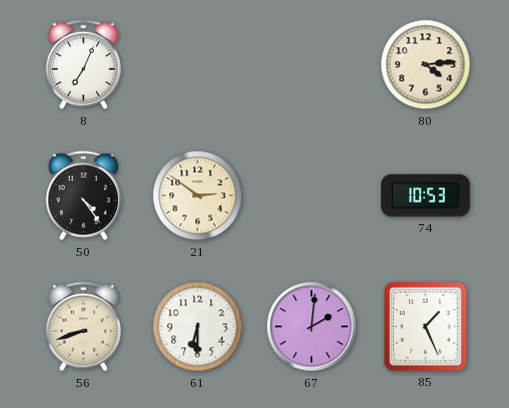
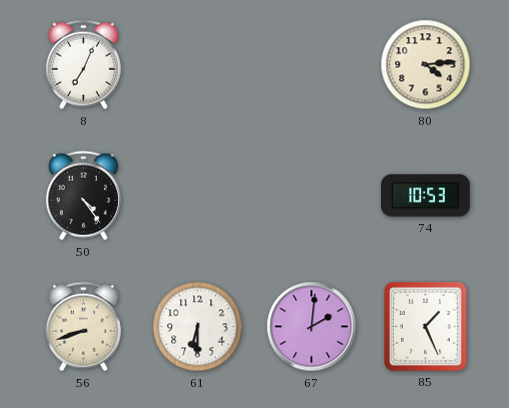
21: 2:51 -> none (198, 196)
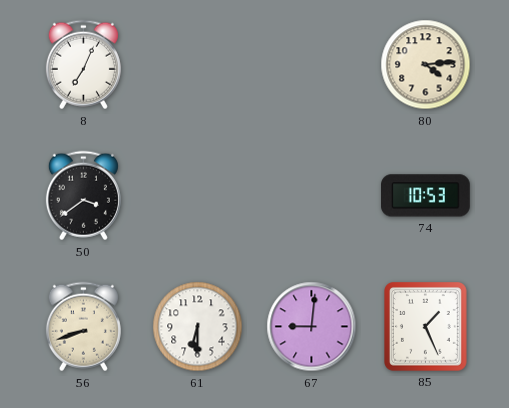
50: 4:24 -> 3:39 (83, 196)
67: 2:01 -> 9:01 (312, 327)
